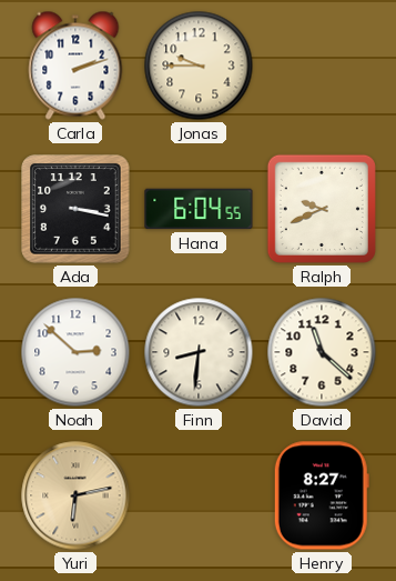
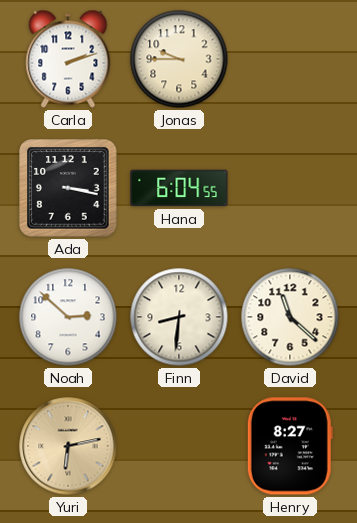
Ralph: 9:41 -> none (322, 209)
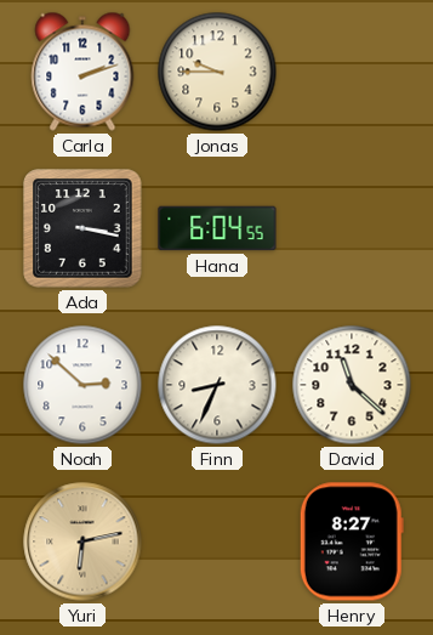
Finn: 8:31 -> 8:34 (217, 385)
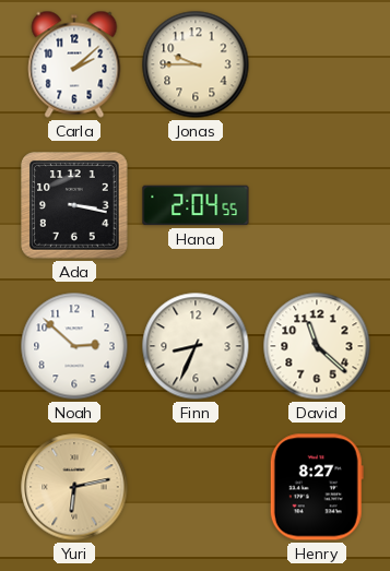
Carla: 2:12 -> 2:08 (74, 64)
Hana: 6:04 -> 2:04 (196, 205)
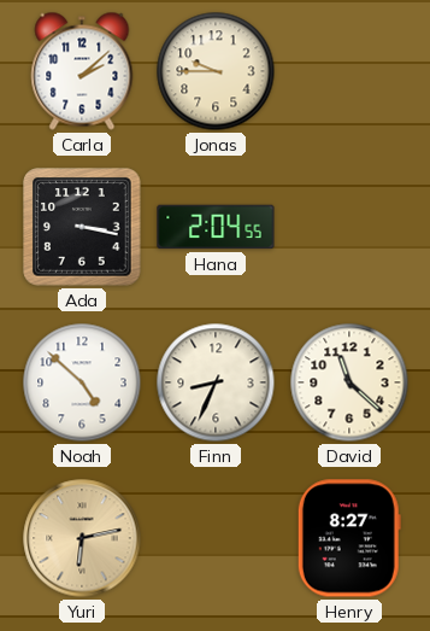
Noah: 2:52 -> 4:52 (82, 382)
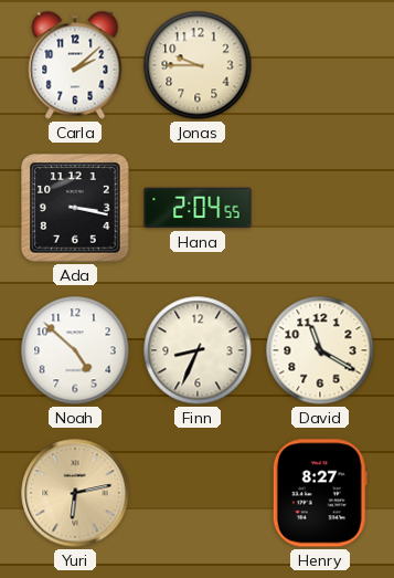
David: 11:22 -> 11:20 (320, 350)
